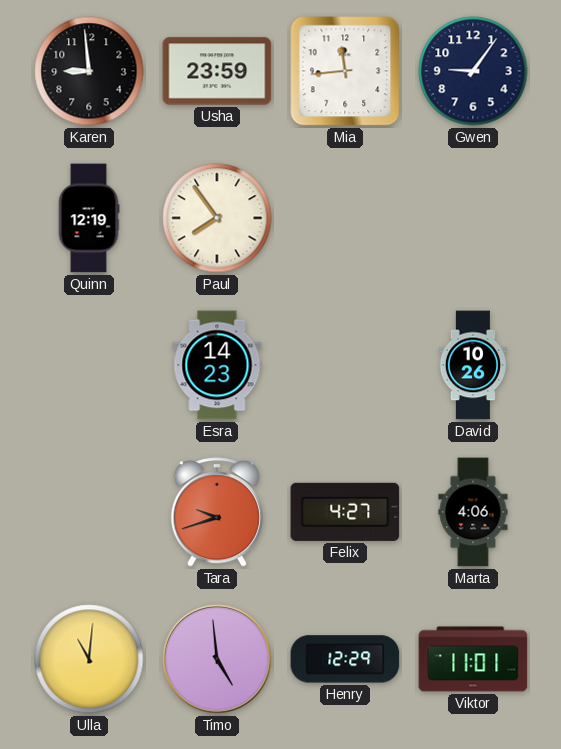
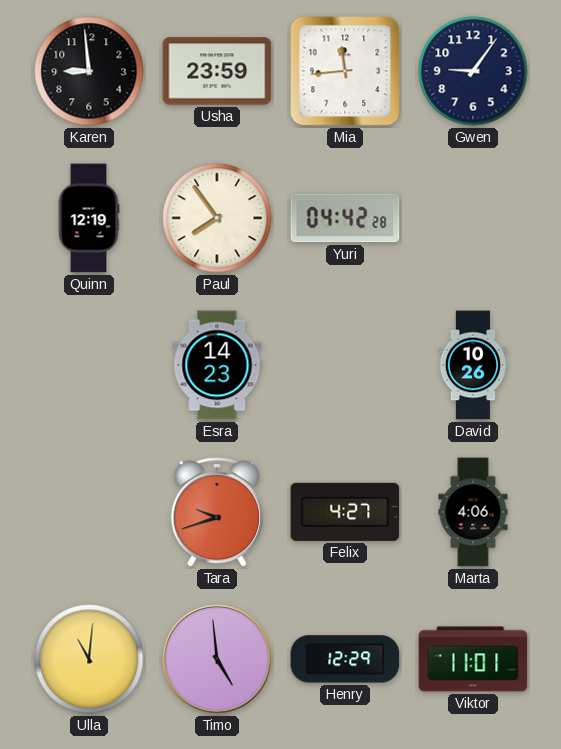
Yuri: none -> 04:42 (345, 218)
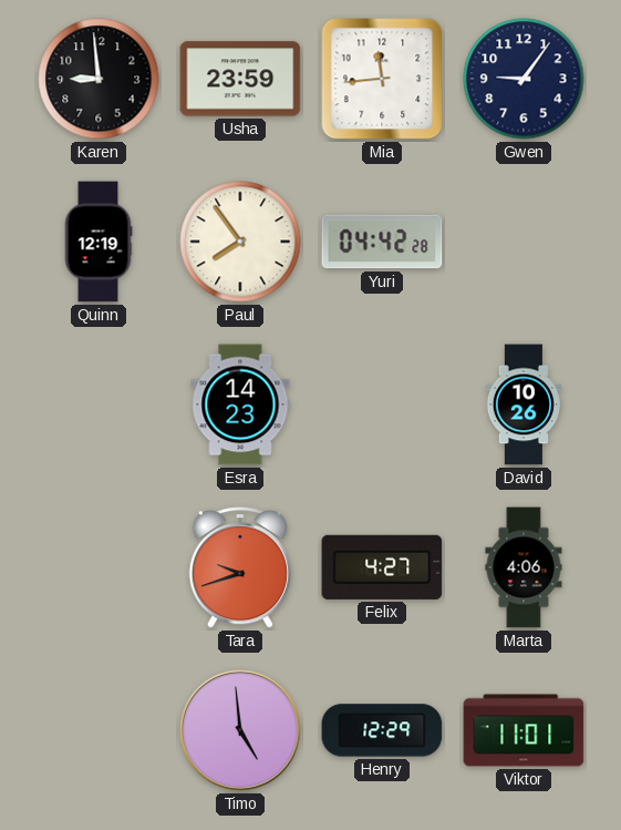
Ulla: 11:01 -> none (89, 659)
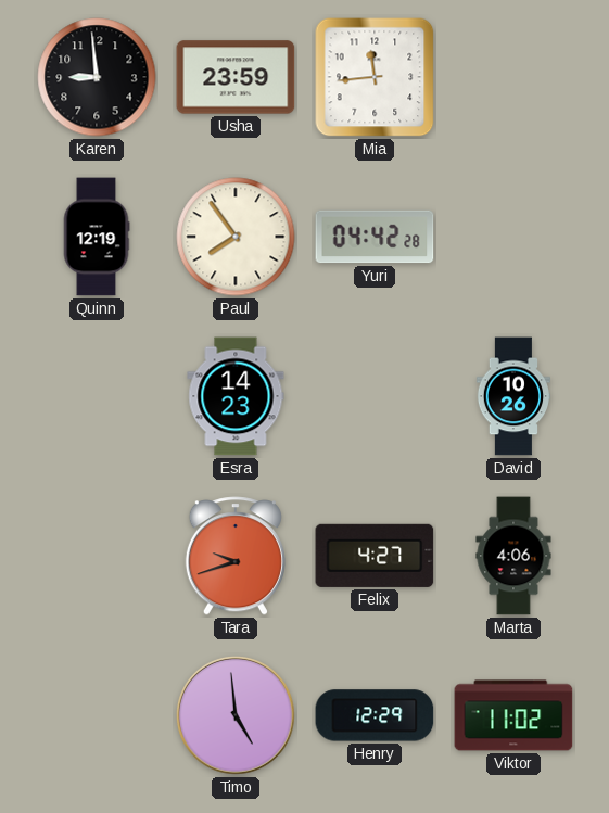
Gwen: 9:06 -> none (524, 79)
Viktor: 11:01 -> 11:02 (513, 715)
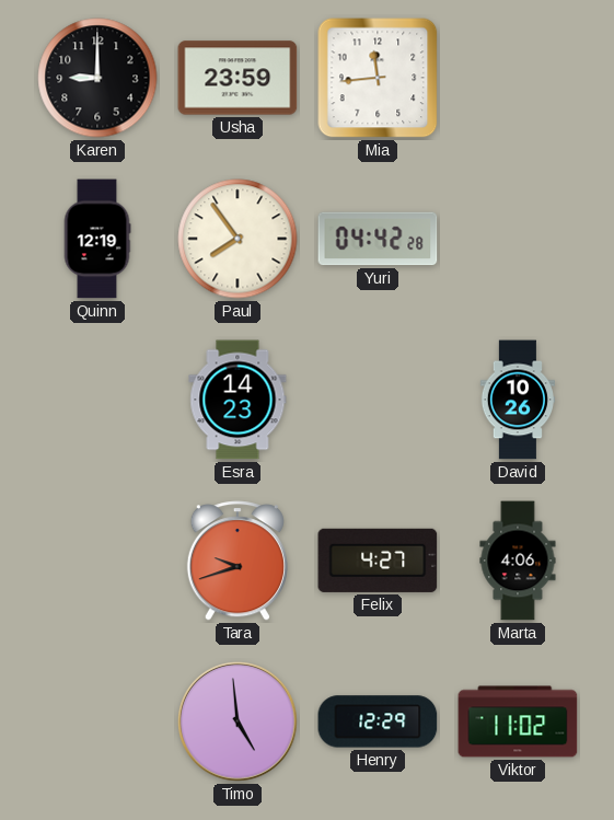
Karen: 8:59 -> 9:00 (97, 78)
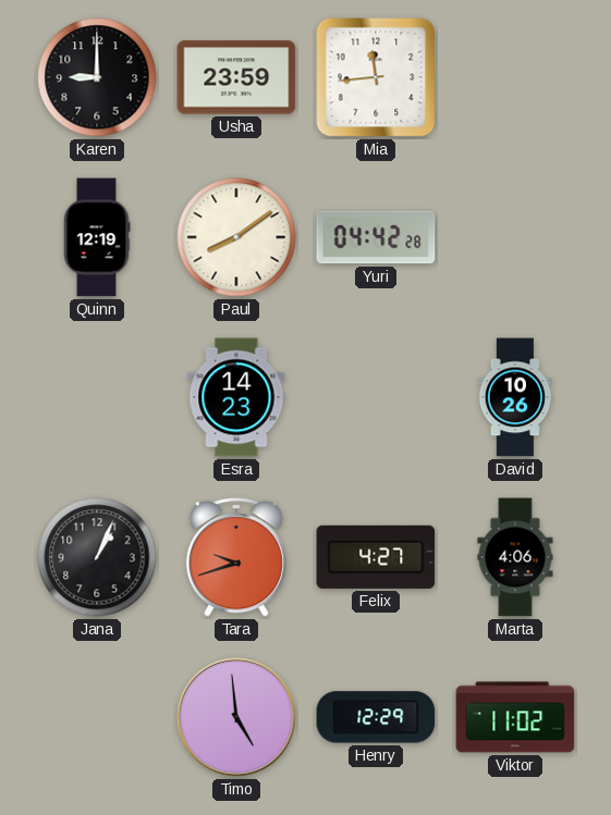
Paul: 7:54 -> 8:09 (236, 237)
Jana: none -> 1:04 (97, 557)
